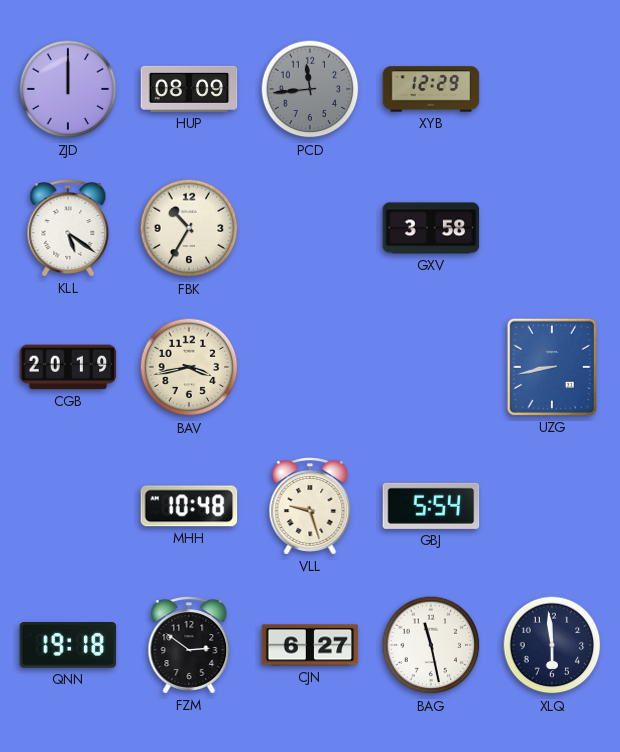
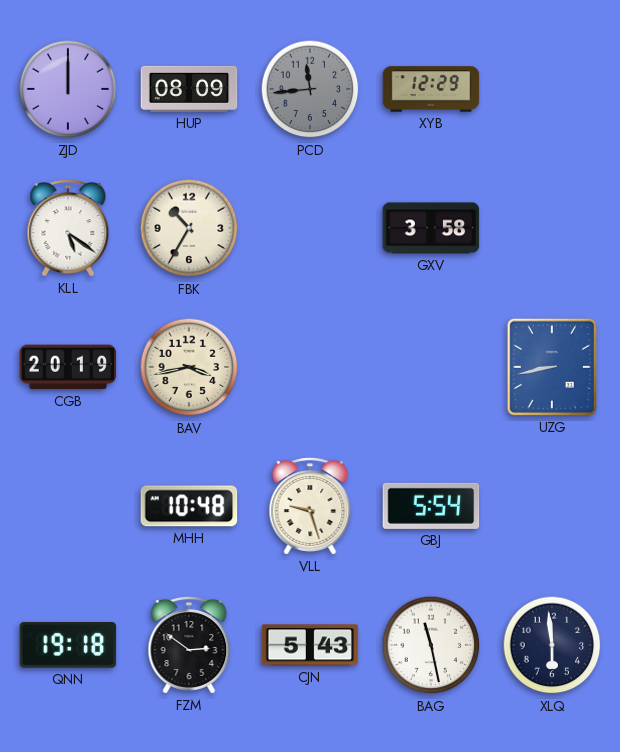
CJN: 6:27 -> 5:43 (310, 645)
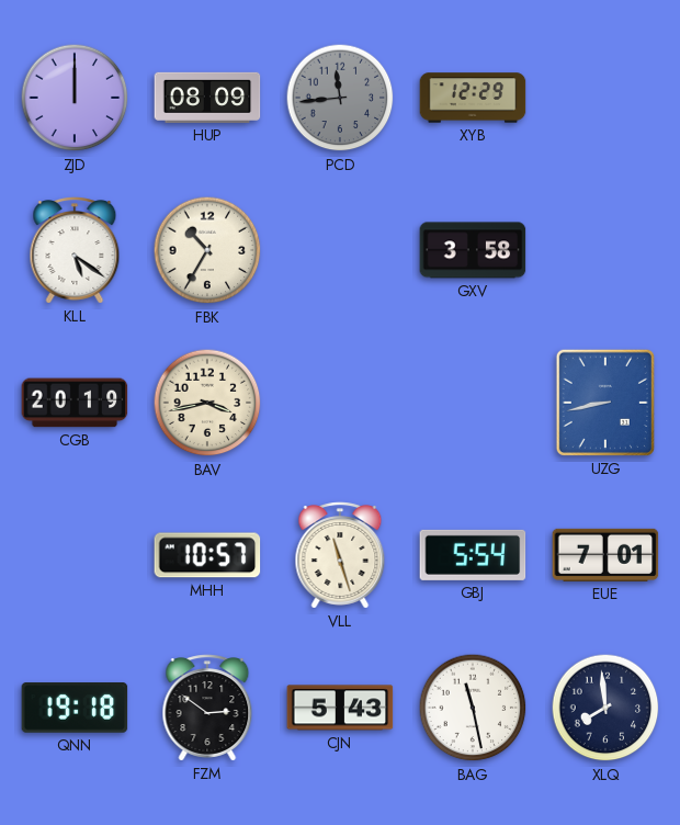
MHH: 10:48 -> 10:57 (207, 555)
VLL: 9:27 -> 11:27 (340, 555)
EUE: none -> 7:01 (605, 555)
XLQ: 5:59 -> 7:59 (605, 708)
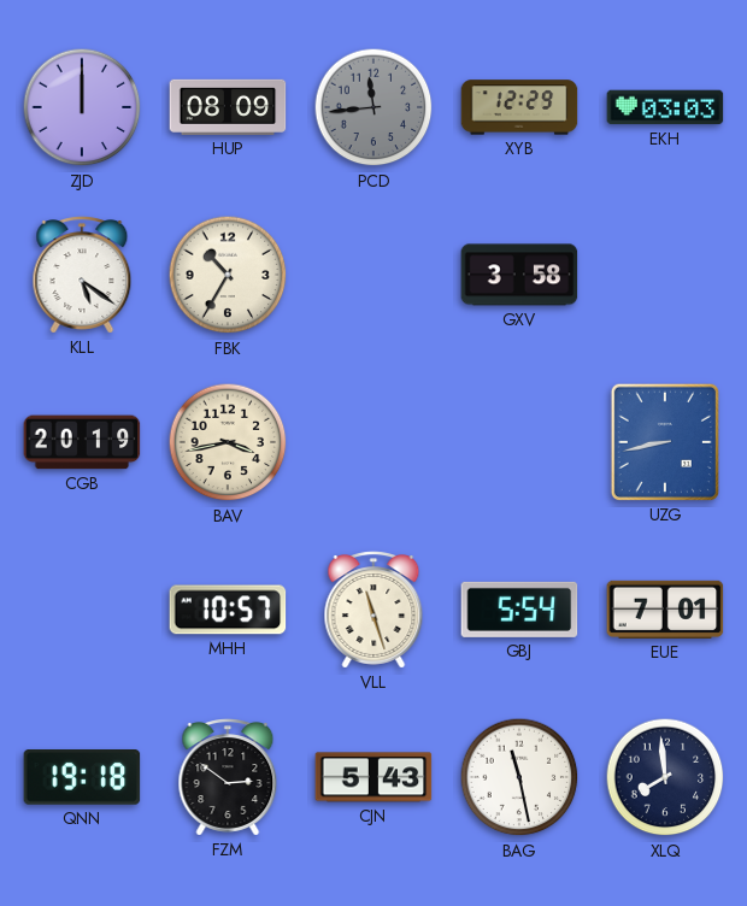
EKH: none -> 03:03 (665, 107)
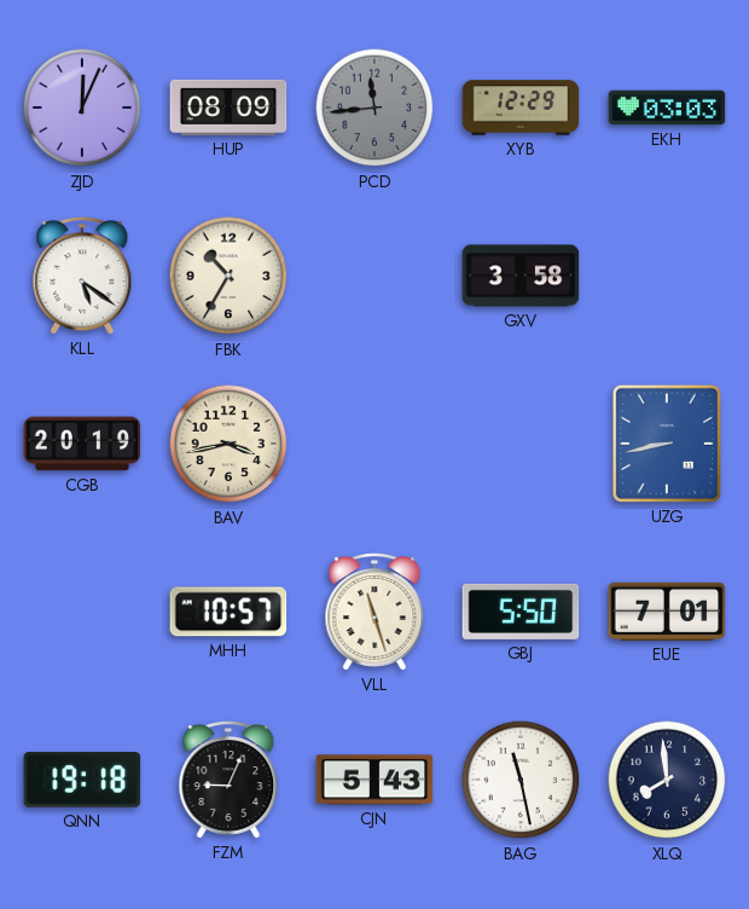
ZJD: 12:00 -> 12:04 (82, 108)
GBJ: 5:54 -> 5:50 (521, 612)
FZM: 2:51 -> 9:04 (228, 780)
